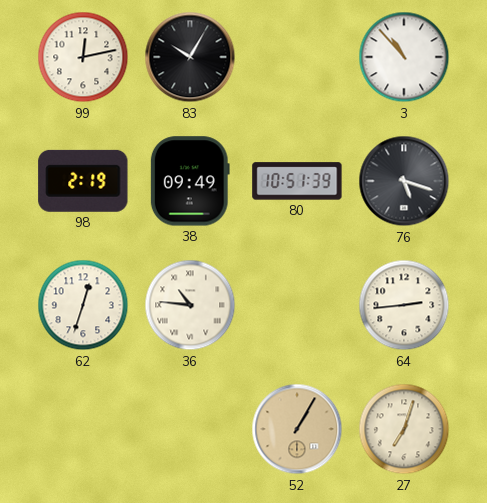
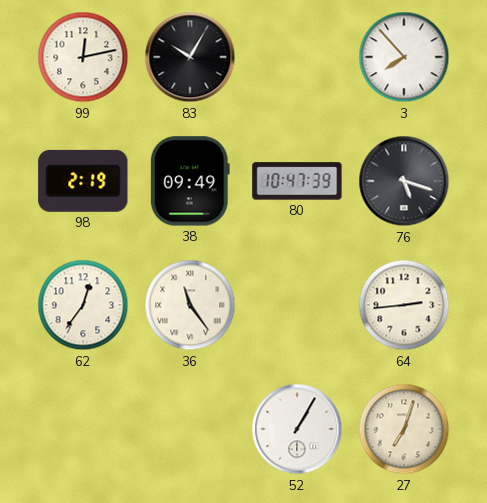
3: 10:53 -> 7:53 (404, 57)
80: 10:51 -> 10:47 (297, 181)
62: 12:33 -> 12:36 (83, 305)
36: 10:46 -> 11:24 (190, 305)
52 dial: champagne -> white (297, 429)
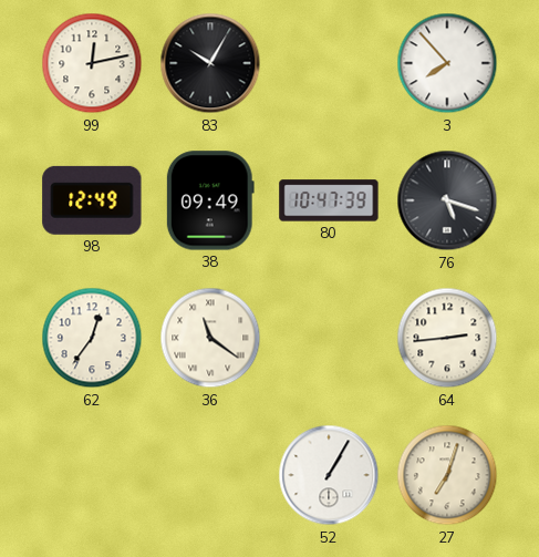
98: 2:19 -> 12:49 (92, 200)
36: 11:24 -> 11:21 (210, 338)
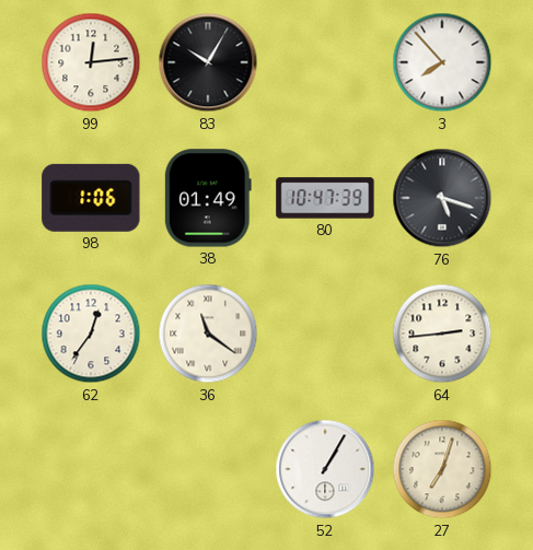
99: 12:13 -> 12:14 (91, 62)
98: 12:49 -> 1:06 (91, 198)
38: 09:49 -> 01:49 (208, 198)
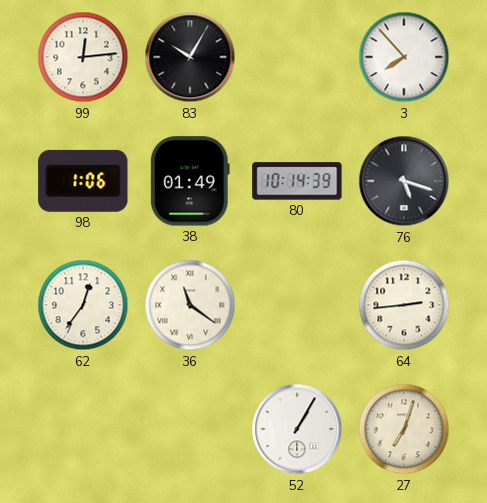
80: 10:47 -> 10:14 (297, 181)
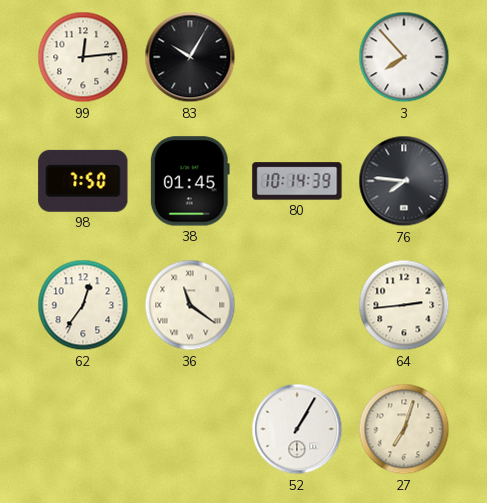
98: 1:06 -> 7:50 (83, 181)
38: 01:49 -> 01:45 (190, 181)
76: 5:18 -> 7:46 (404, 181)
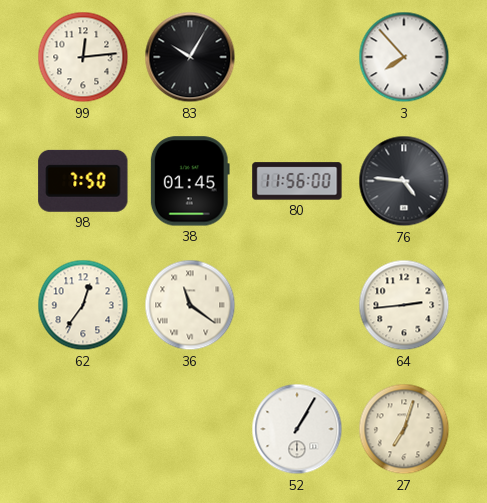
80: 10:14 -> 11:56 (297, 181)
76: 7:46 -> 4:46 (404, 181)
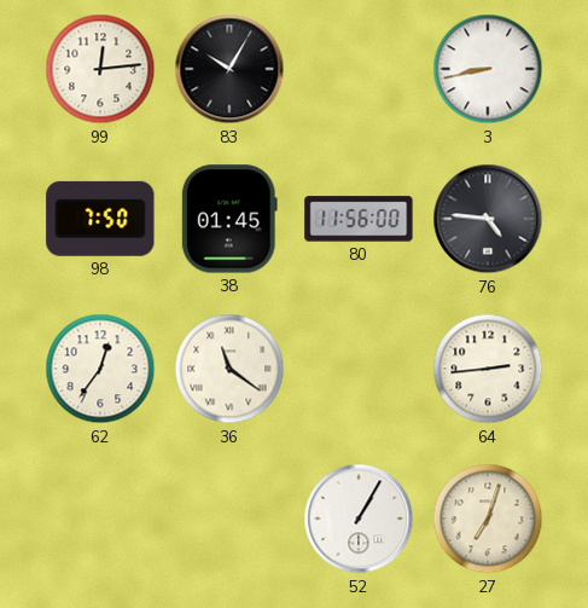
3: 7:53 -> 8:43 (488, 69)
